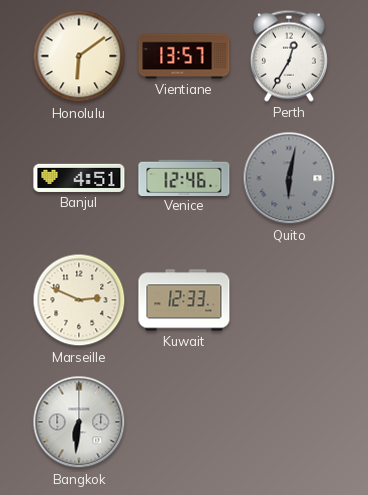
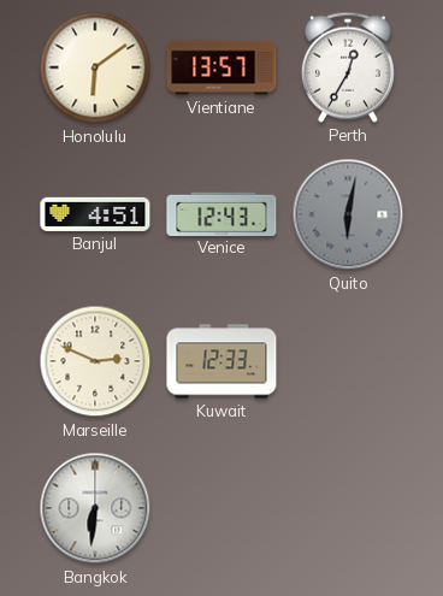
Venice: 12:46 -> 12:43 (221, 213)
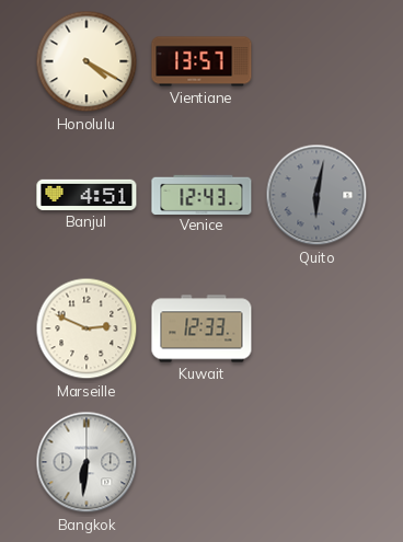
Honolulu: 6:09 -> 4:20 (87, 61)
Perth: 12:35 -> none (348, 67)
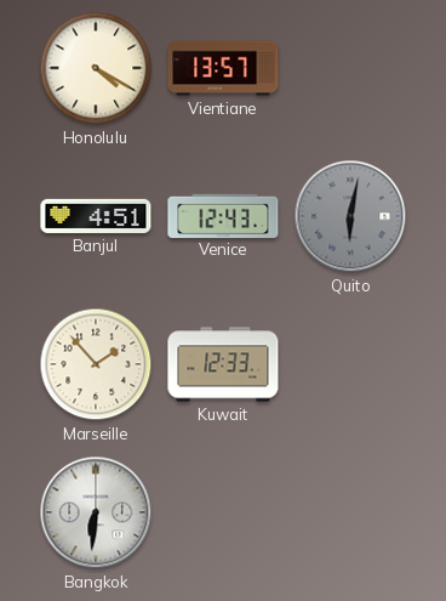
Marseille: 2:49 -> 1:53 (96, 364)
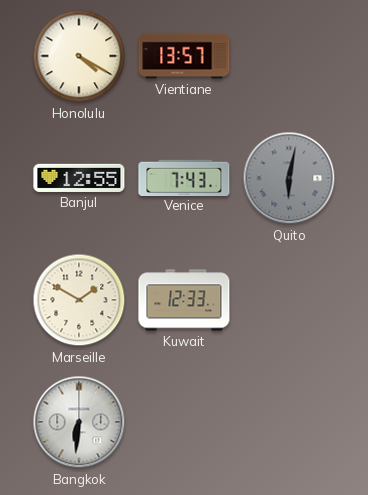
Banjul: 4:51 -> 12:55 (79, 178)
Venice: 12:43 -> 7:43 (184, 177)
Marseille: 1:53 -> 1:50 (79, 300)
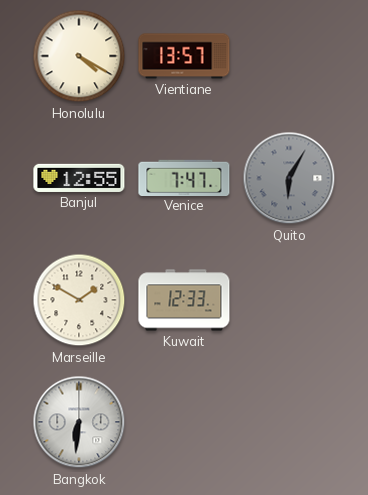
Venice: 7:43 -> 7:47 (184, 177)
Quito: 6:02 -> 6:05 (289, 178)
